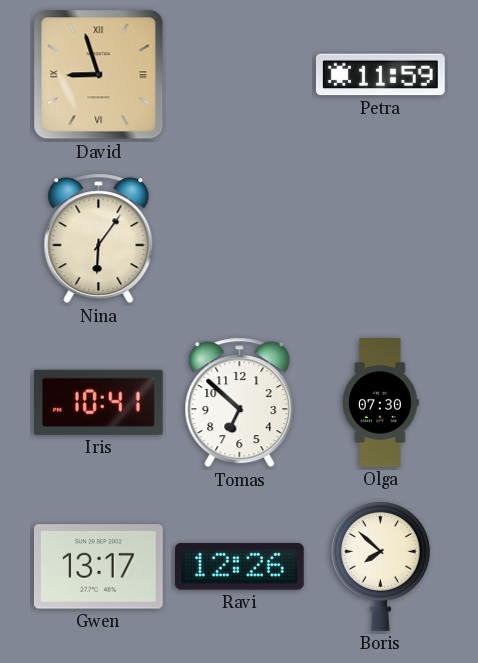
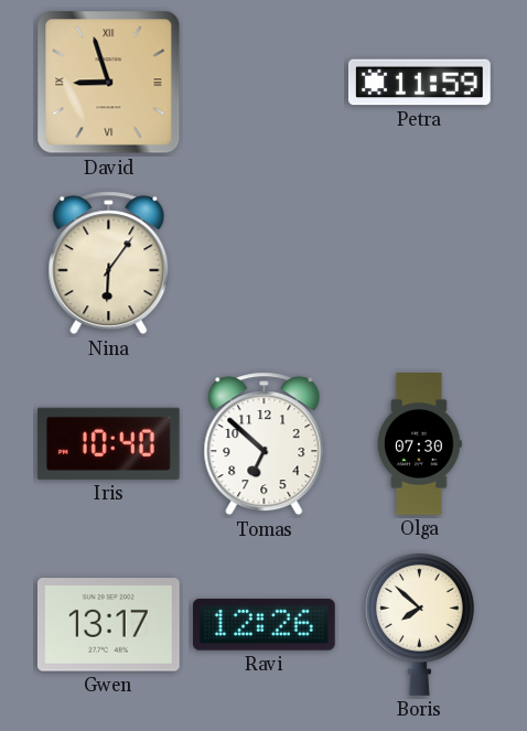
Iris: 10:41 -> 10:40 (108, 443)
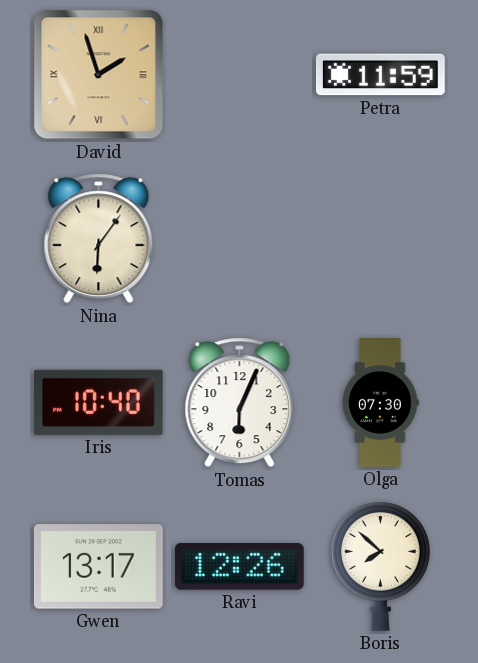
David: 8:57 -> 1:57 (99, 75)
Tomas: 6:52 -> 6:04 (240, 403)
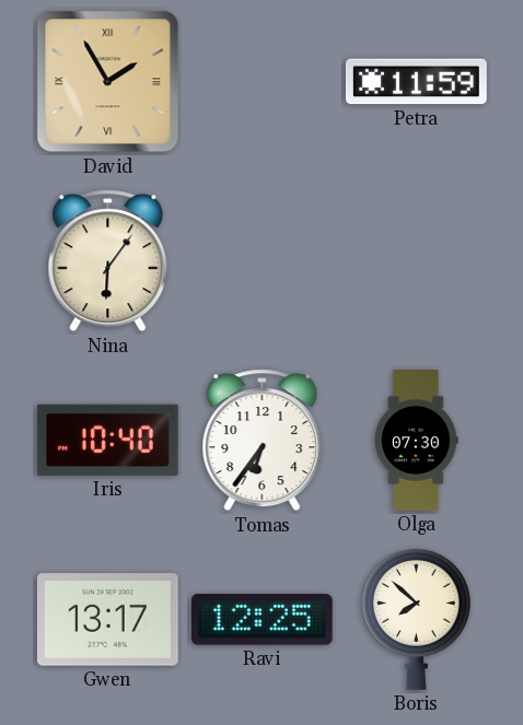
David: 1:57 -> 1:55 (108, 82)
Tomas: 6:04 -> 6:36 (263, 441)
Ravi: 12:26 -> 12:25 (261, 620)
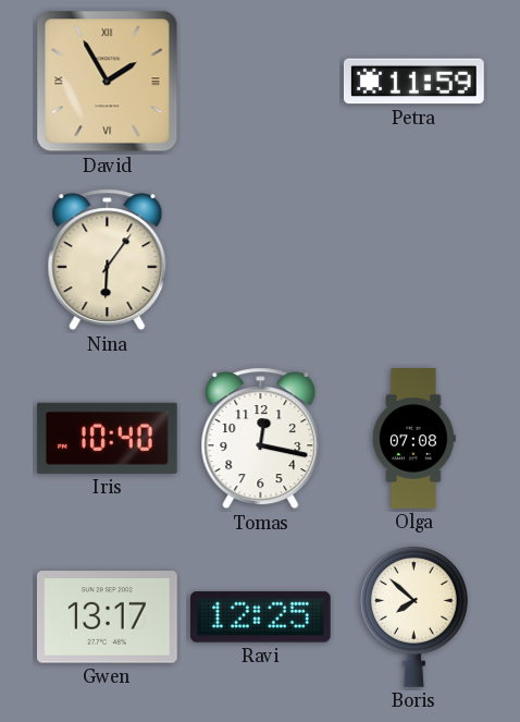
Tomas: 6:36 -> 12:17 (261, 439)
Olga: 07:30 -> 07:08 (414, 439)
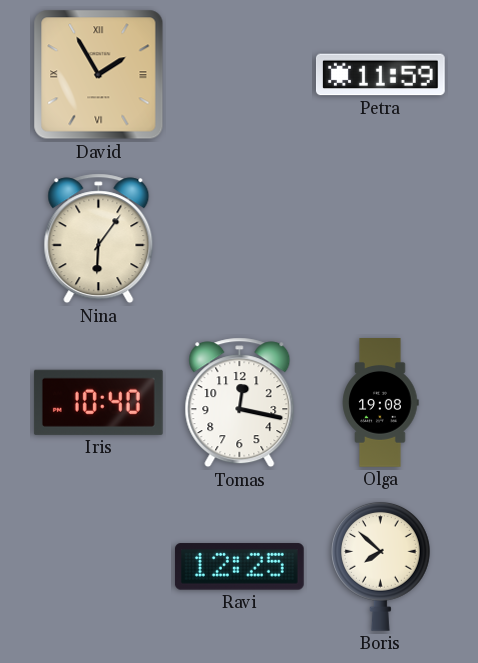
Olga: 07:08 -> 19:08 (381, 403)
Gwen: 13:17 -> none (107, 617)
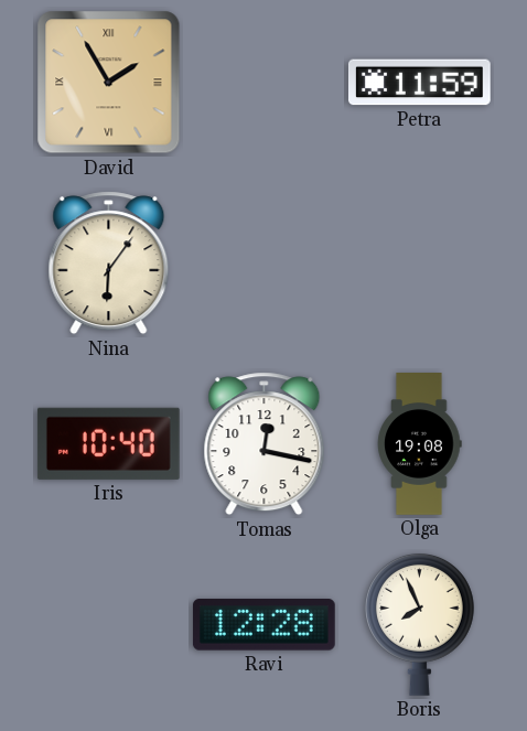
Ravi: 12:25 -> 12:28 (263, 625)
Boris: 7:52 -> 7:56 (419, 624)
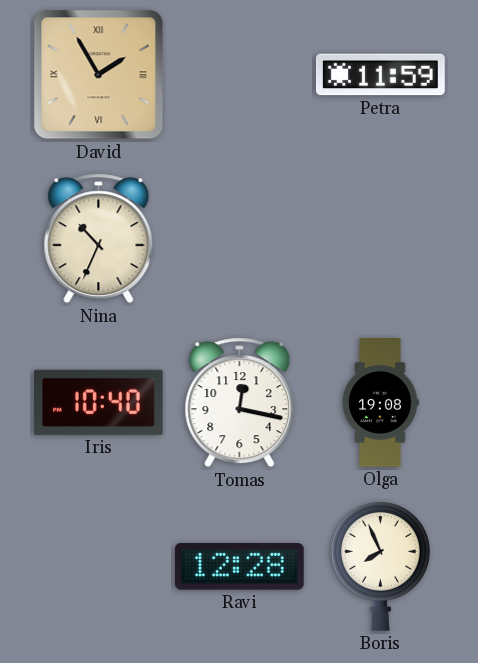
Nina: 6:06 -> 10:34 (99, 239)
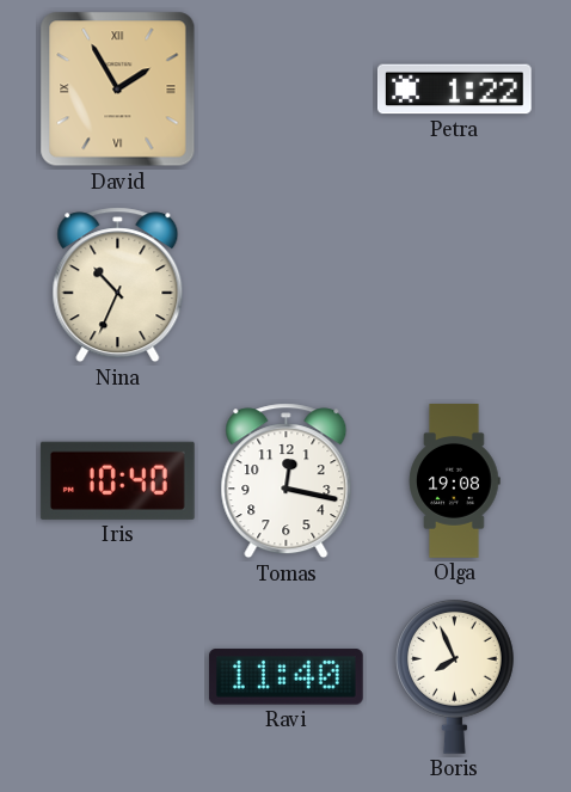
Petra: 11:59 -> 1:22 (454, 90)
Ravi: 12:28 -> 11:40 (285, 677)
